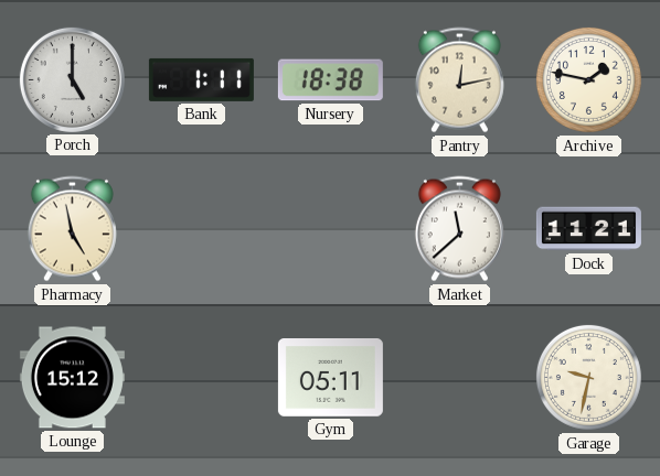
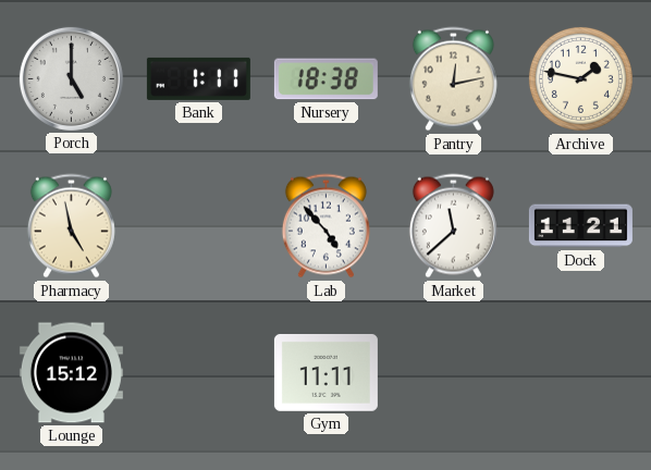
Lab: none -> 4:53 (325, 226)
Gym: 05:11 -> 11:11 (325, 373)
Garage: 9:32 -> none (588, 377)
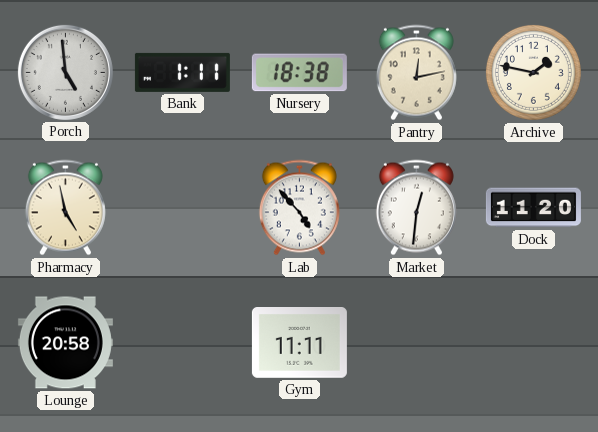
Porch: 5:00 -> 4:59 (65, 72)
Market: 11:38 -> 12:31 (416, 208)
Dock: 11:21 -> 11:20 (533, 208)
Lounge: 15:12 -> 20:58 (65, 343)
